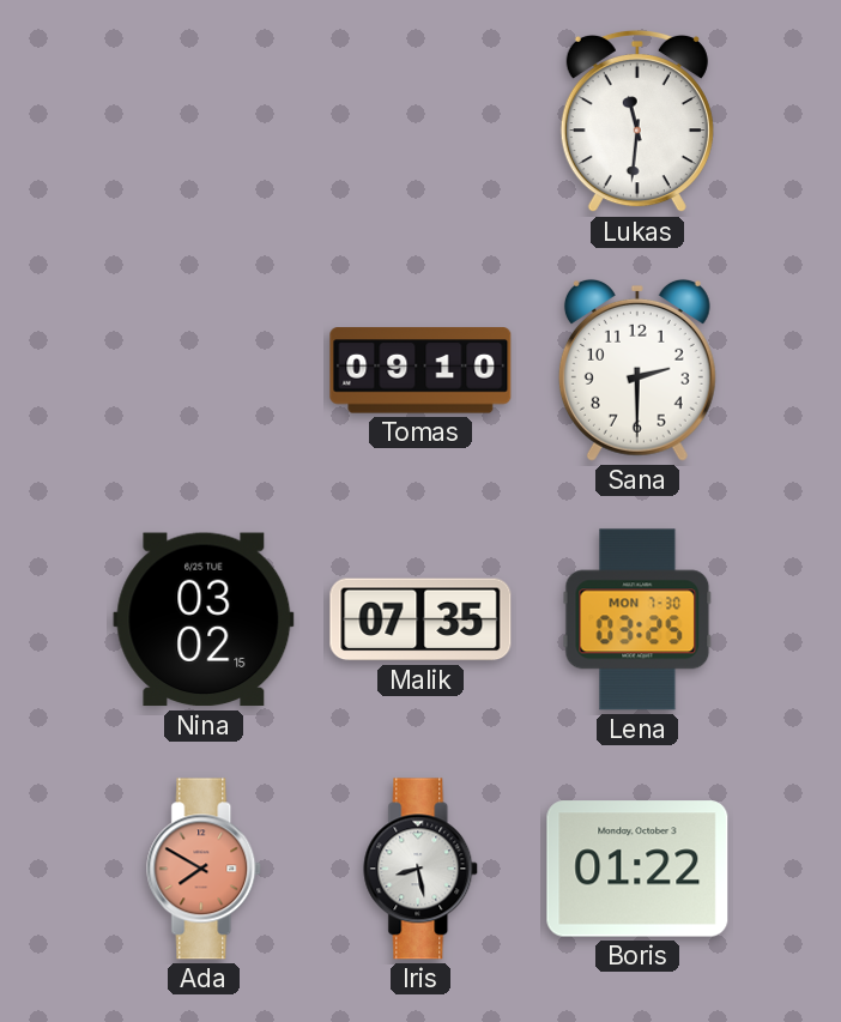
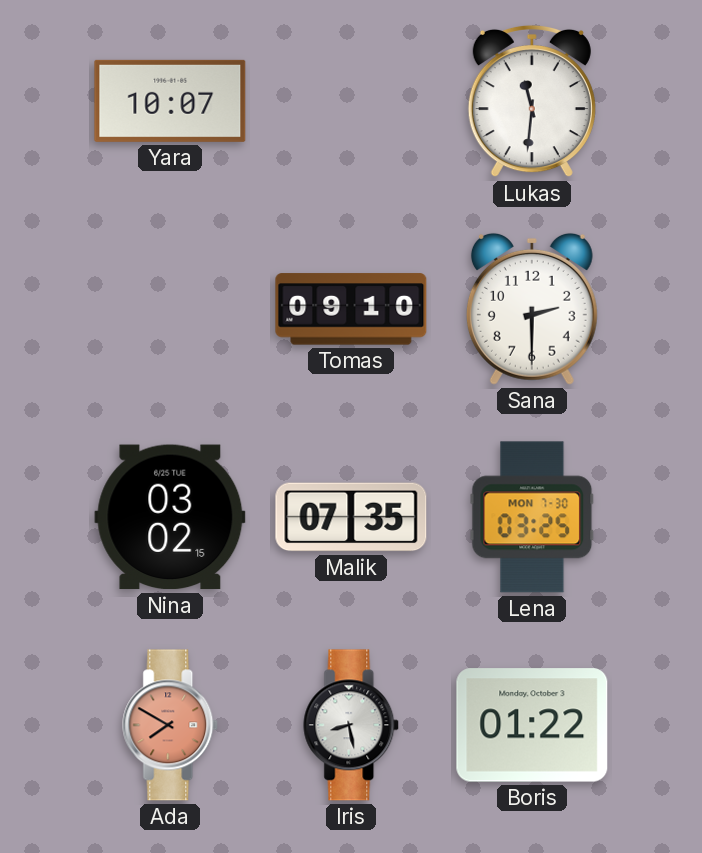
Yara: none -> 10:07 (170, 101)
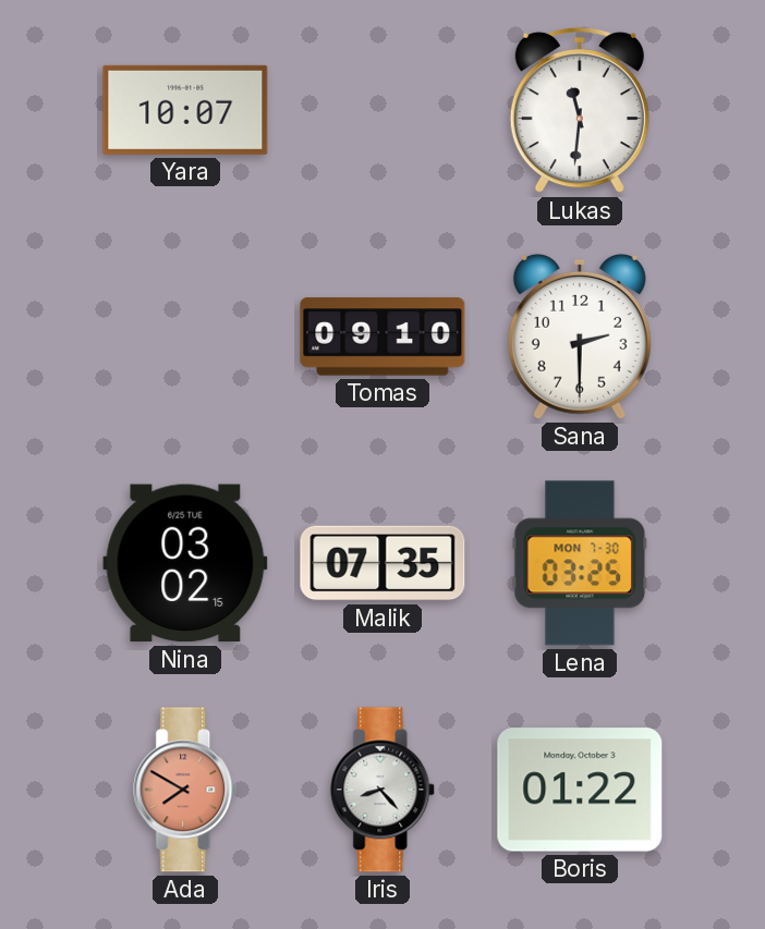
Iris: 8:28 -> 8:23 (384, 790)
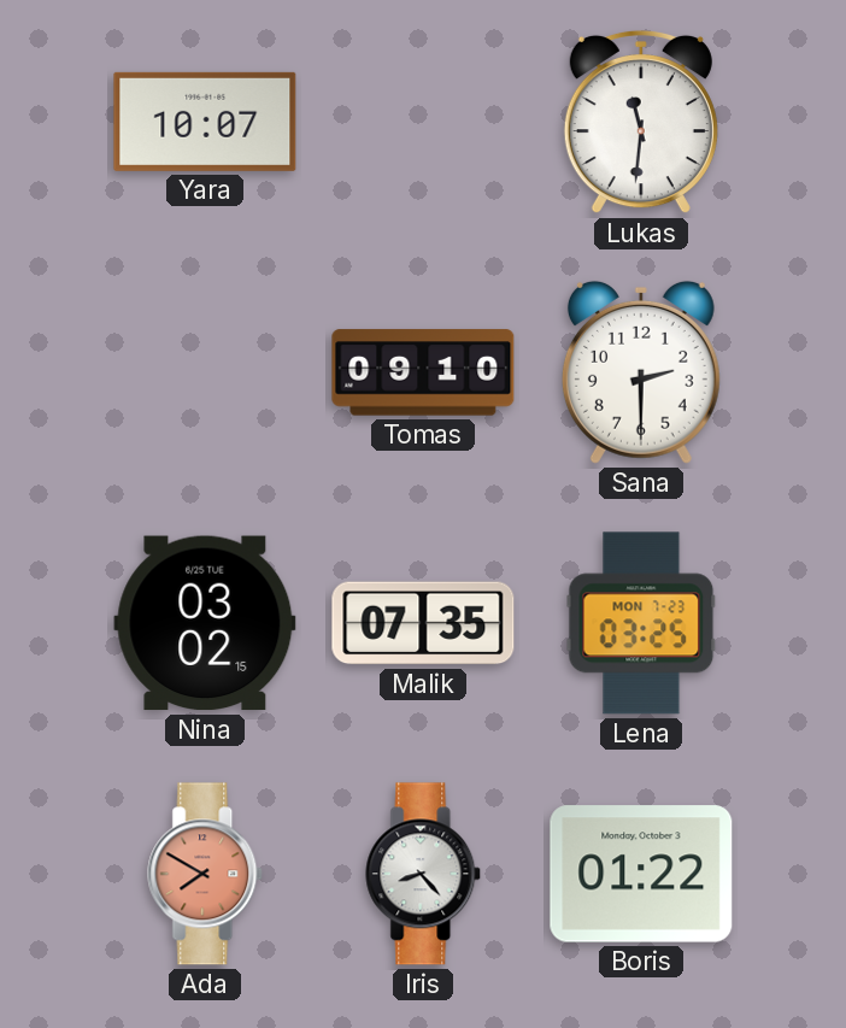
Lena date: MON 7-30 -> MON 7-23 (641, 623)
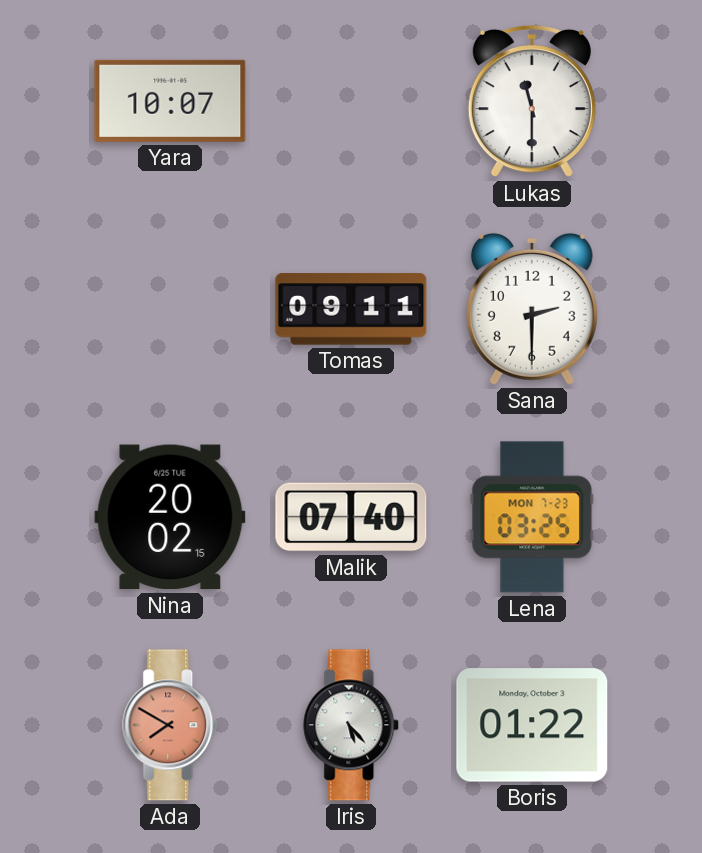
Lukas: 11:31 -> 11:30 (532, 101)
Tomas: 09:10 -> 09:11 (351, 309)
Nina: 03:02 -> 20:02 (170, 517)
Malik: 07:35 -> 07:40 (351, 517)
Iris: 8:23 -> 5:23 (352, 725)
